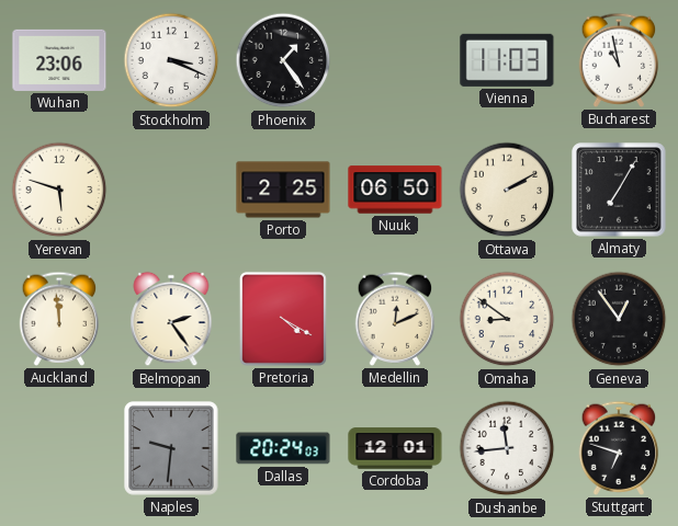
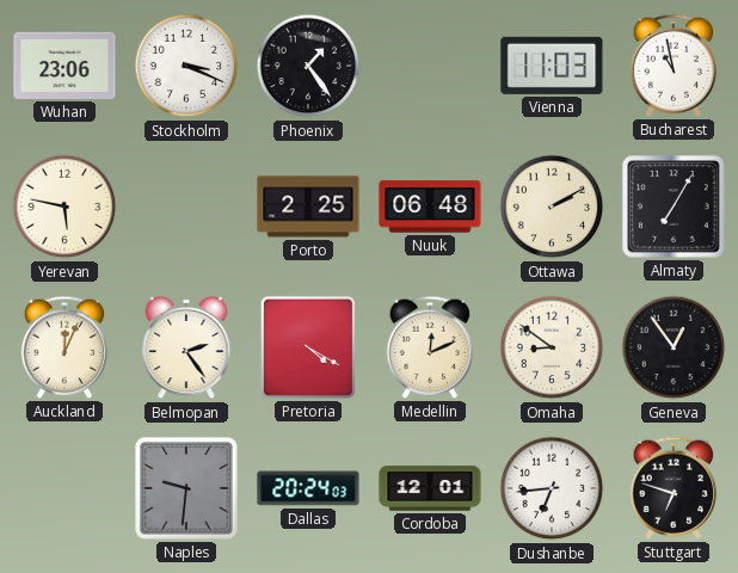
Yerevan: 5:48 -> 5:47 (64, 207)
Nuuk: 06:50 -> 06:48 (430, 207)
Auckland: 11:59 -> 12:04 (64, 347)
Dushanbe: 11:44 -> 6:44 (552, 488)
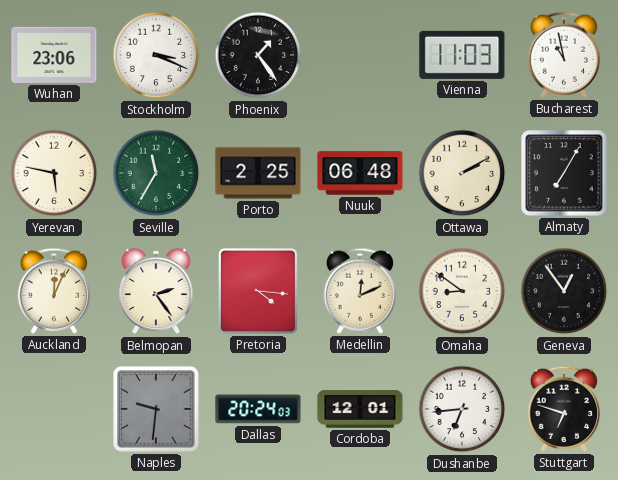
Seville: none -> 11:35 (156, 173)
Pretoria: 4:20 -> 4:16 (258, 291)
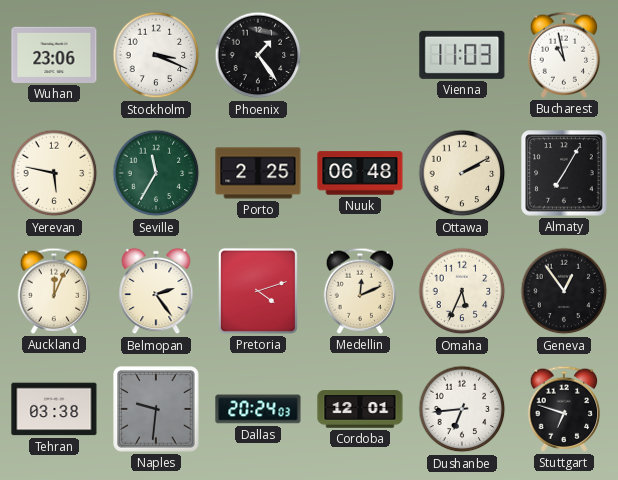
Pretoria: 4:16 -> 4:12 (258, 291)
Omaha: 8:51 -> 5:34 (462, 291)
Tehran: none -> 03:38 (54, 409)
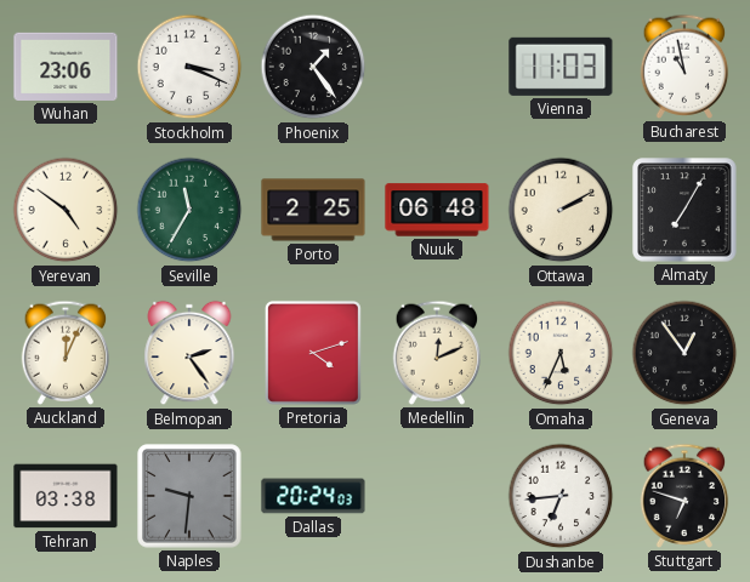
Yerevan: 5:47 -> 4:51 (66, 210)
Cordoba: 12:01 -> none (360, 409)
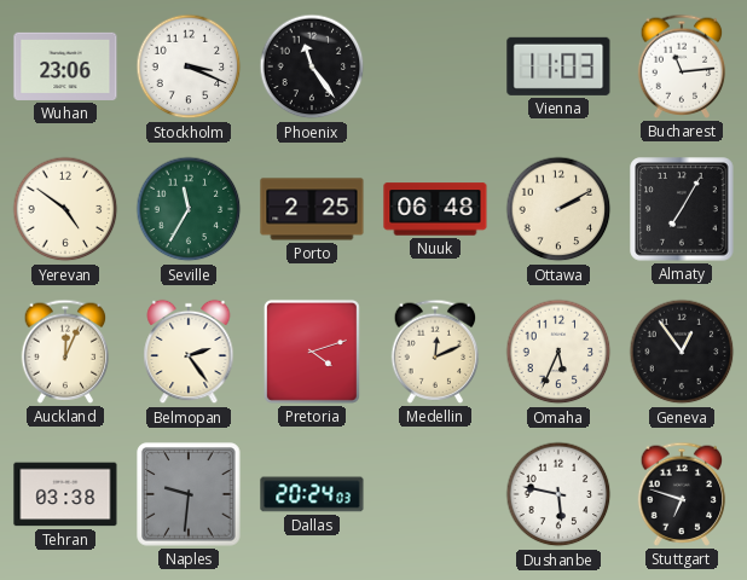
Phoenix: 1:24 -> 11:24 (312, 66)
Bucharest: 10:58 -> 11:14 (682, 66)
Dushanbe: 6:44 -> 5:47 (558, 494)
